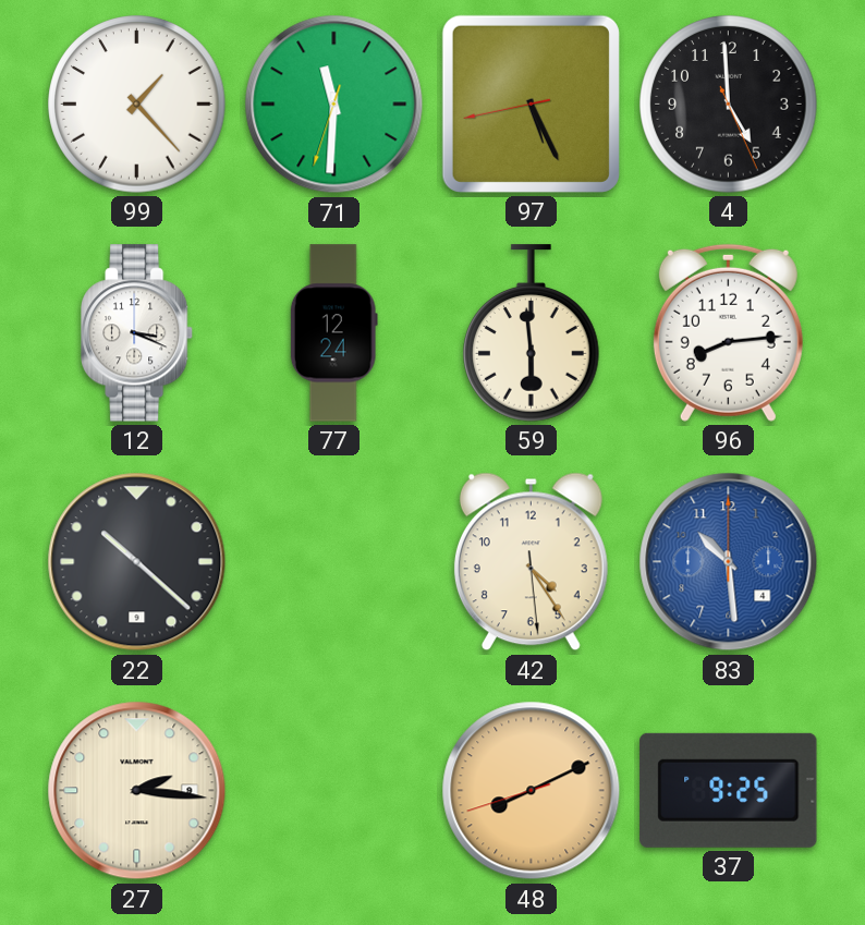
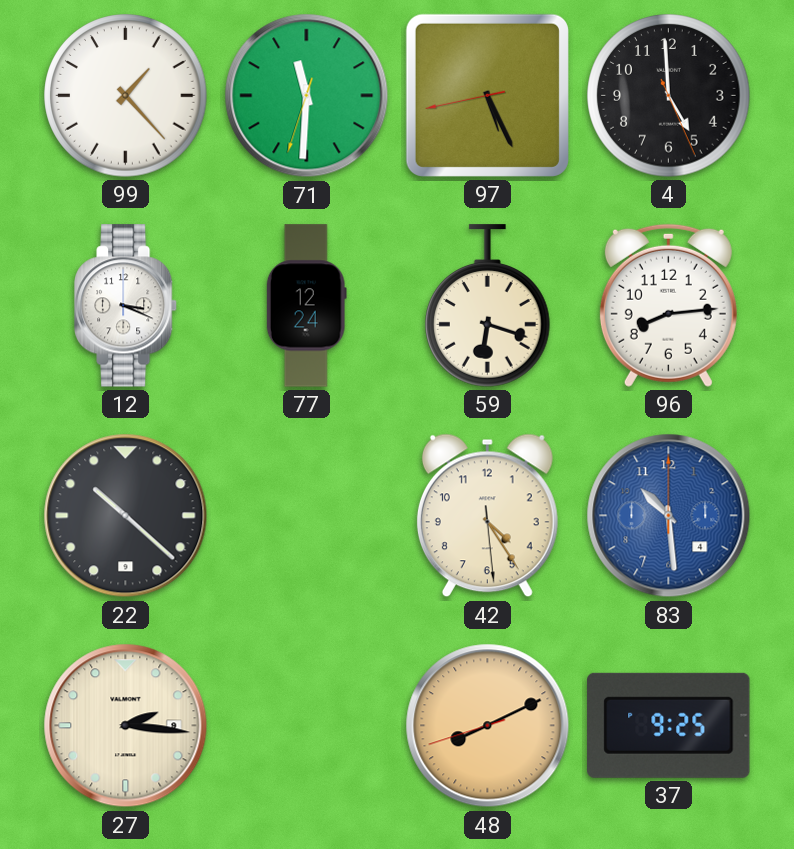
59: 5:59 -> 6:18 (488, 306)
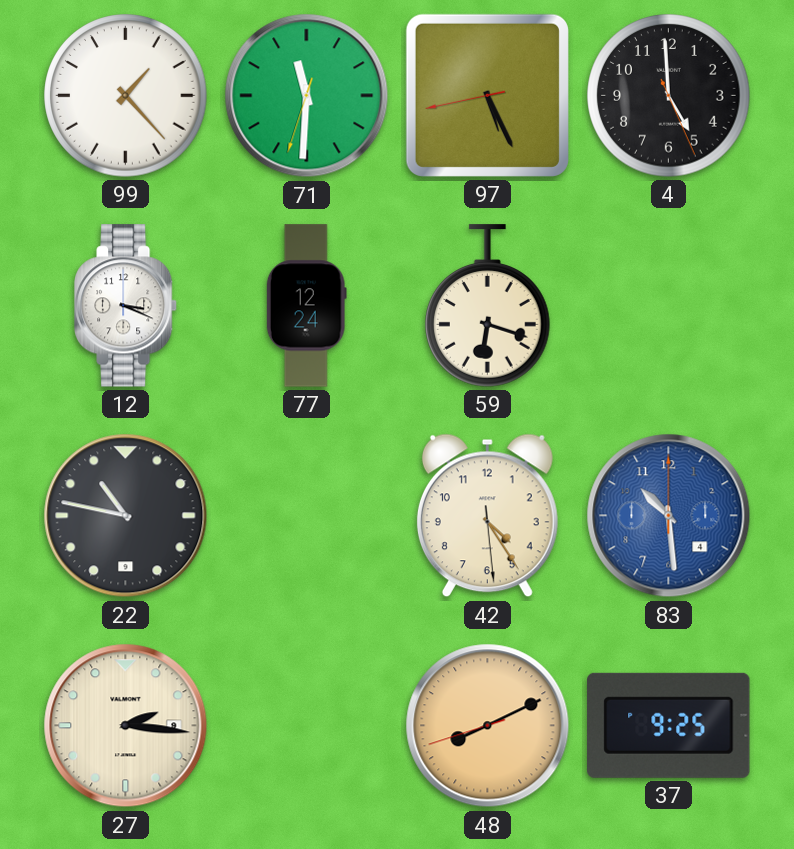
96: 8:14 -> none (668, 305)
22: 10:22 -> 10:47 (126, 516)
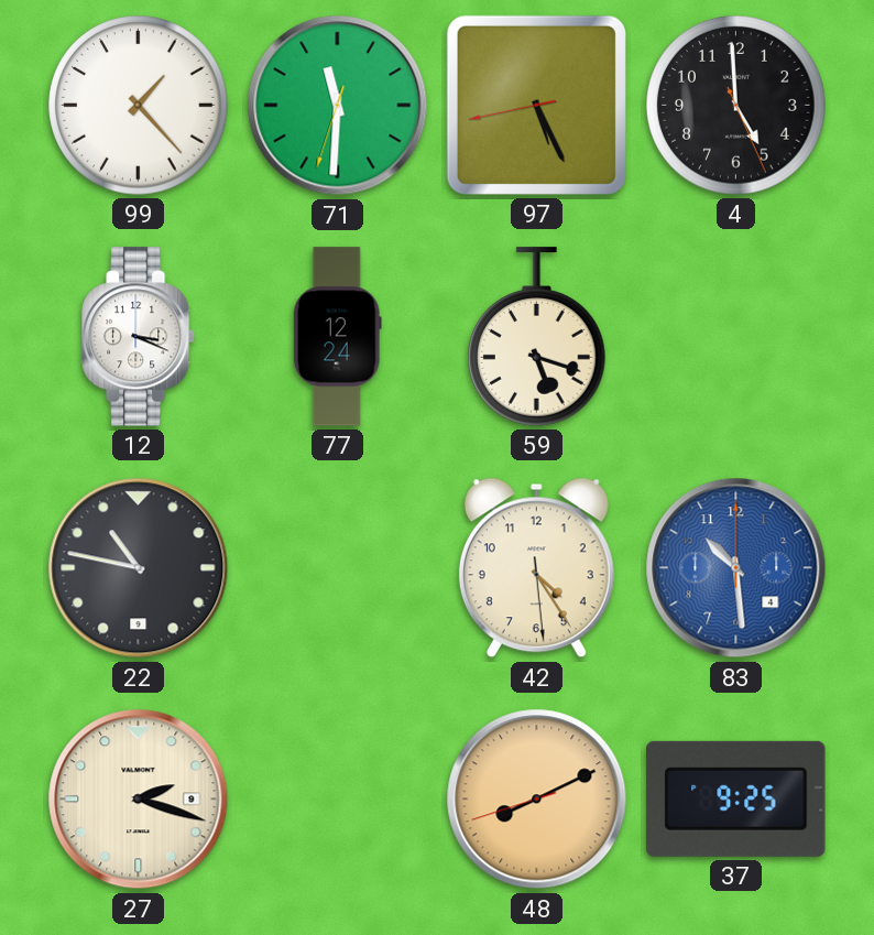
59: 6:18 -> 5:18 (537, 337)
27: 2:16 -> 2:18 (139, 800)
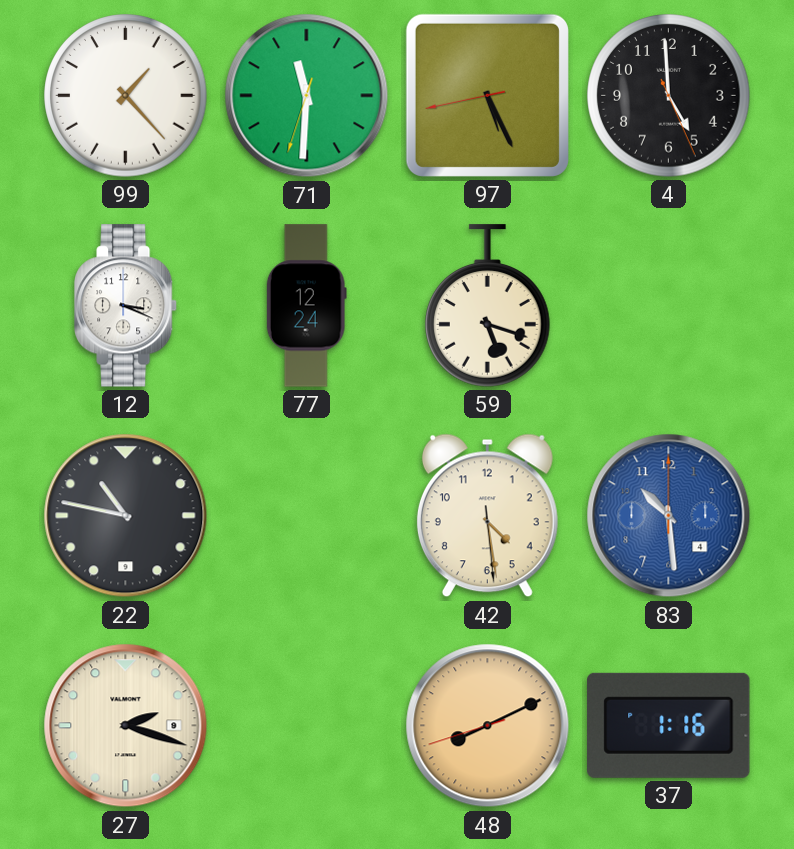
42: 4:24 -> 4:28 (487, 516)
37: 9:25 -> 1:16 (669, 725)
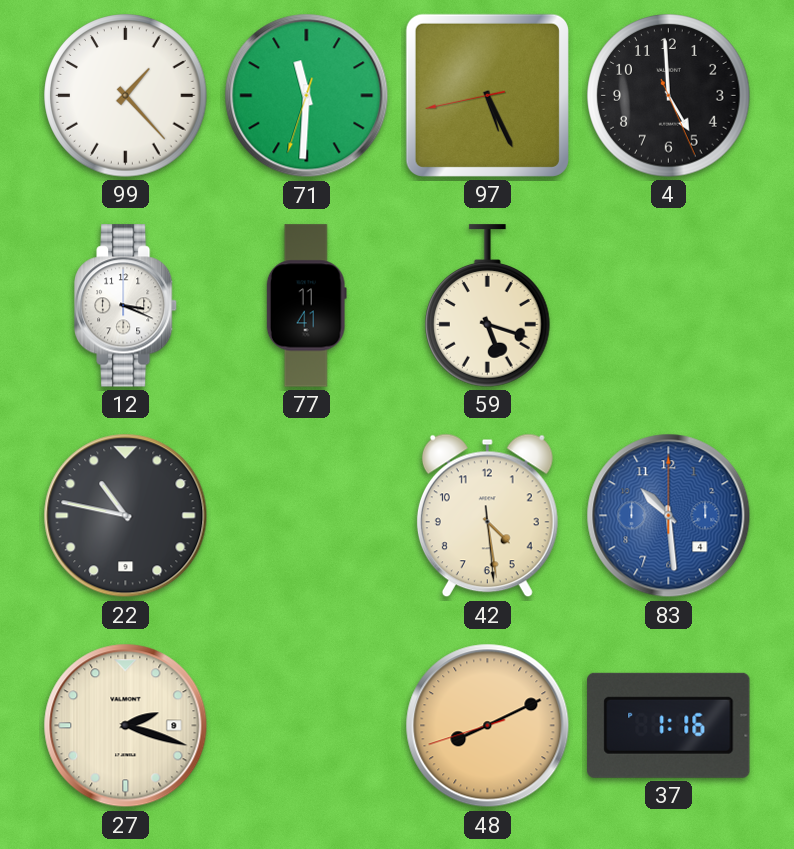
77: 12:24 -> 11:41 (306, 306)
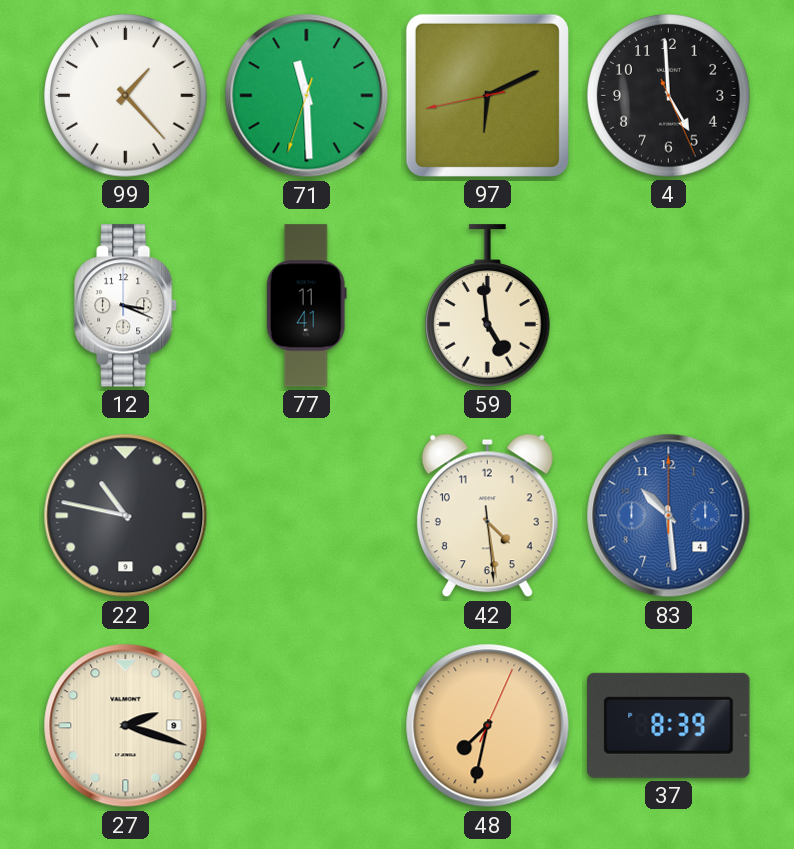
71: 11:30 -> 11:29 (307, 96)
97: 5:25 -> 6:10 (487, 95)
59: 5:18 -> 4:59 (488, 306)
48: 8:10 -> 7:32 (488, 726)
37: 1:16 -> 8:39 (669, 725)
